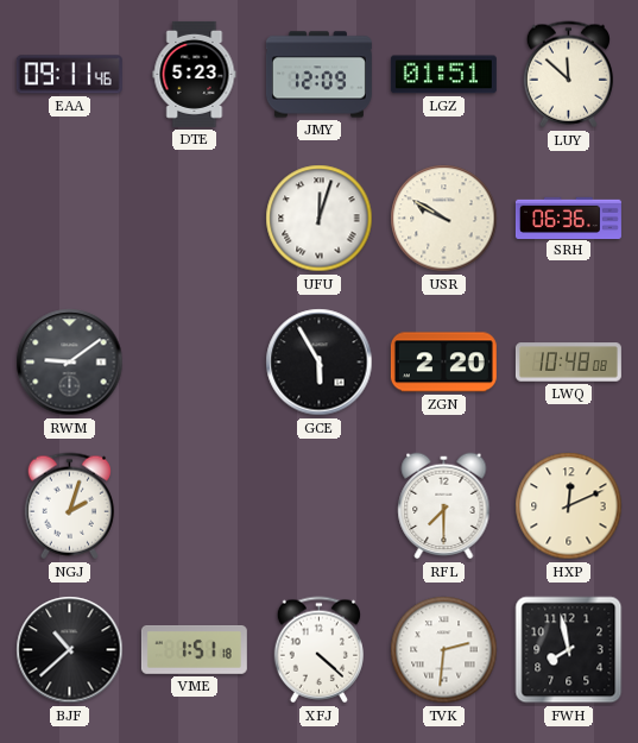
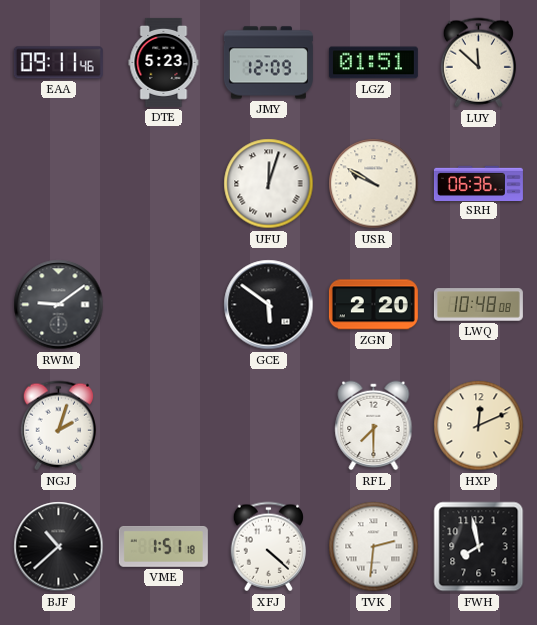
GCE: 5:55 -> 5:51 (269, 305)
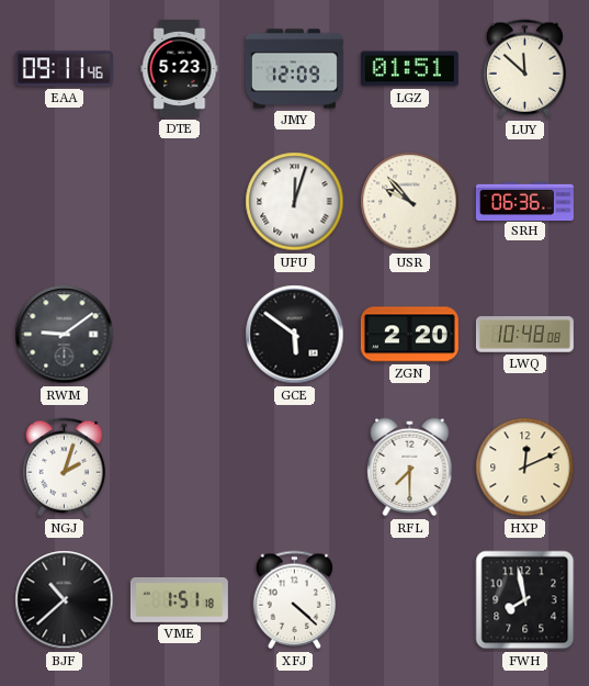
USR: 9:50 -> 9:53 (410, 202)
TVK: 2:31 -> none (374, 547)
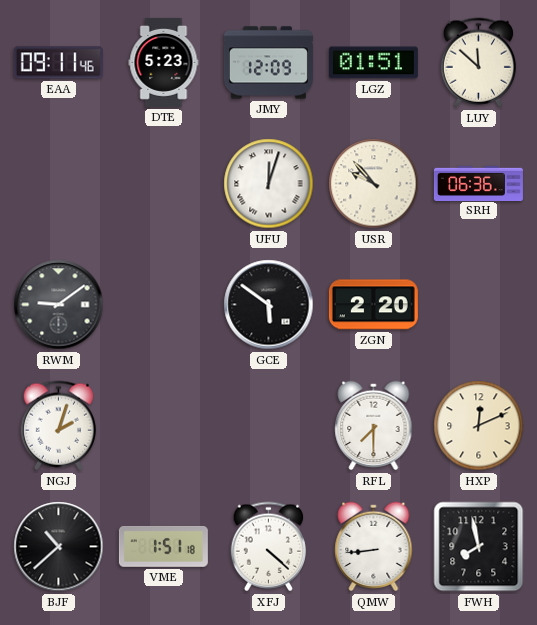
LWQ: 10:48 -> none (524, 335)
QMW: none -> 8:44 (374, 547)
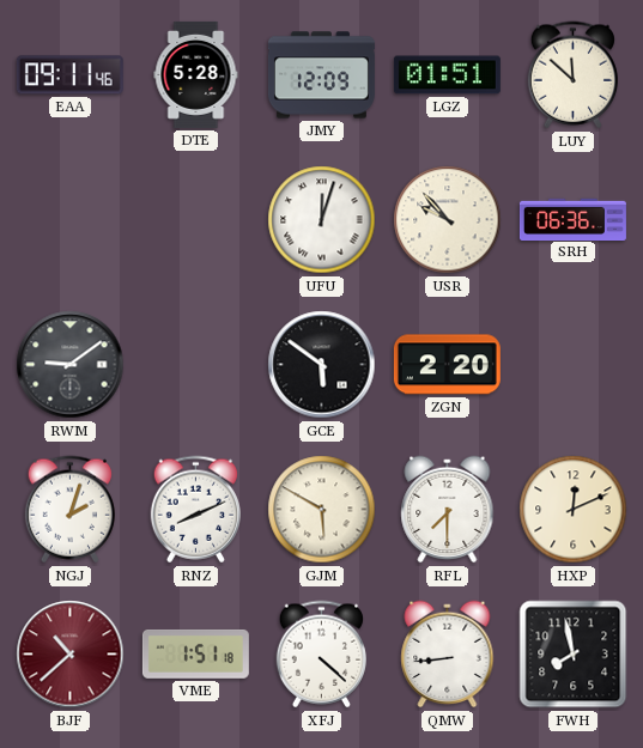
DTE: 5:23 -> 5:28 (196, 74)
RNZ: none -> 8:11 (195, 510)
GJM: none -> 5:50 (322, 510)
BJF dial: black -> burgundy (71, 655)
